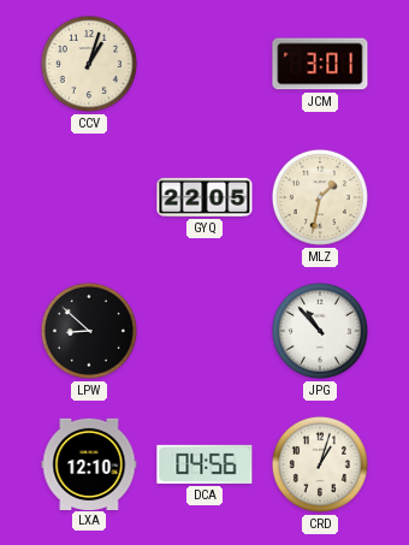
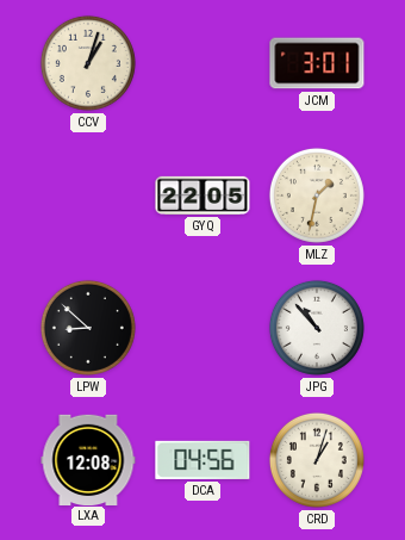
LXA: 12:10 -> 12:08 (88, 459)
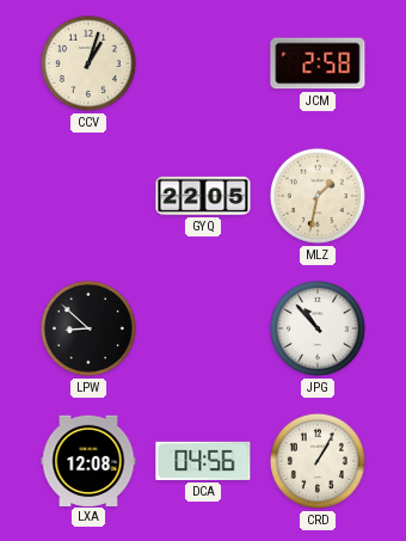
JCM: 3:01 -> 2:58 (318, 63)
CRD: 1:03 -> 1:05 (318, 461)
